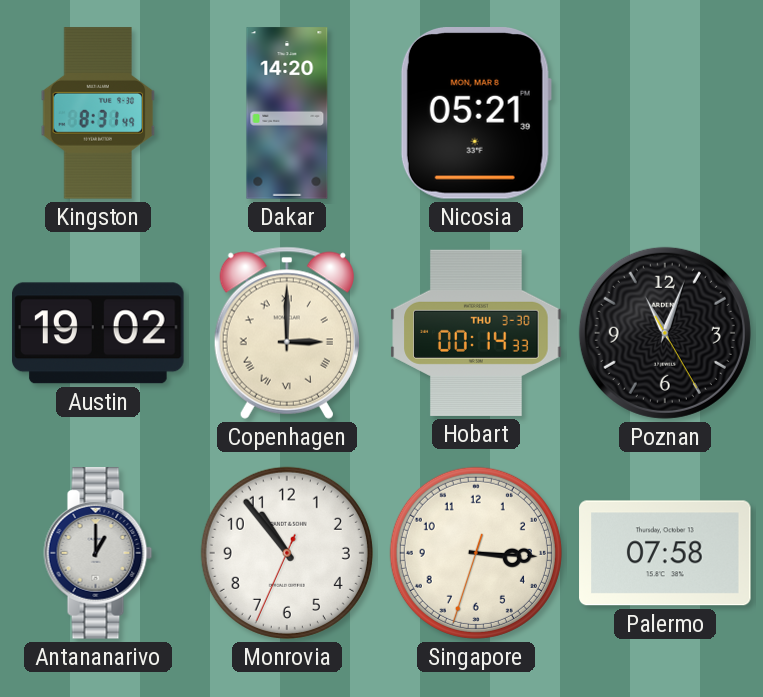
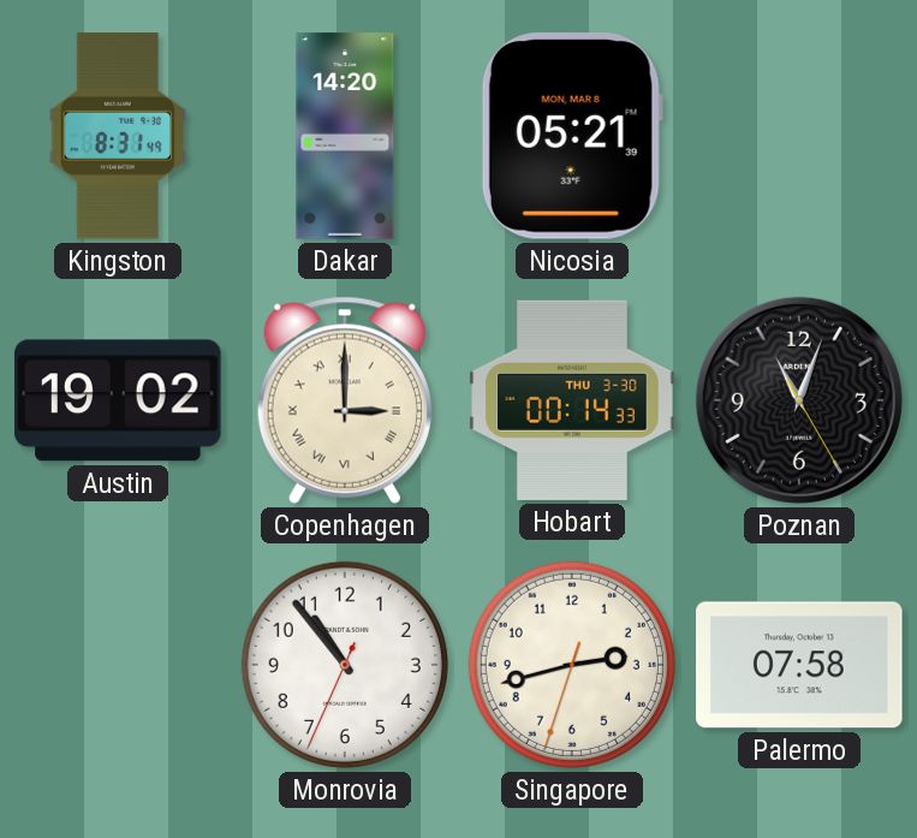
Antananarivo: 1:00 -> none (98, 553)
Singapore: 3:15 -> 2:42 (572, 665)
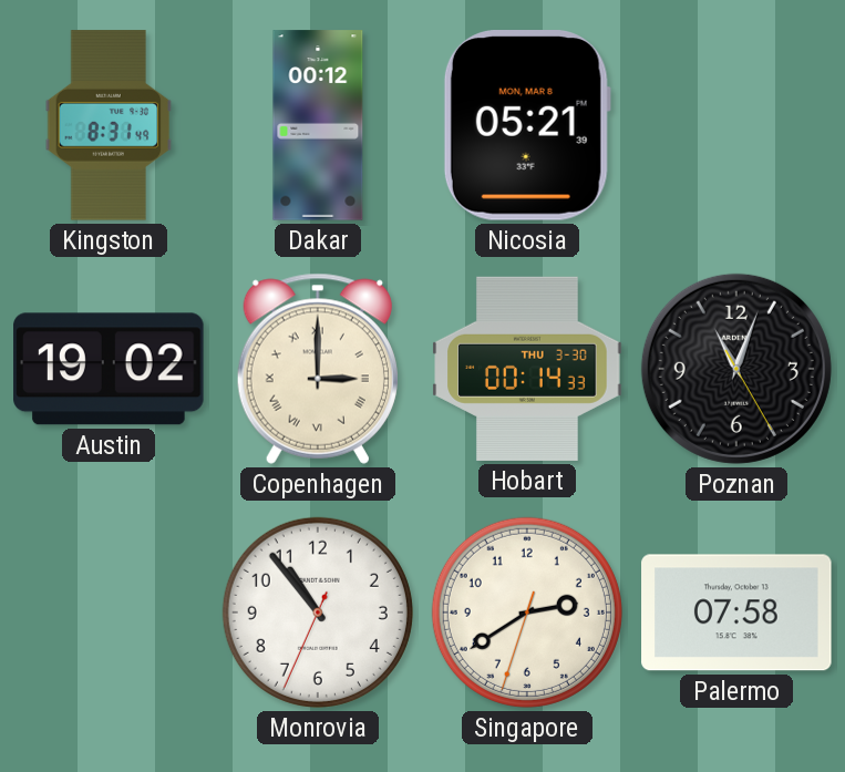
Dakar: 14:20 -> 00:12 (318, 125)
Singapore: 2:42 -> 2:39 (527, 613)
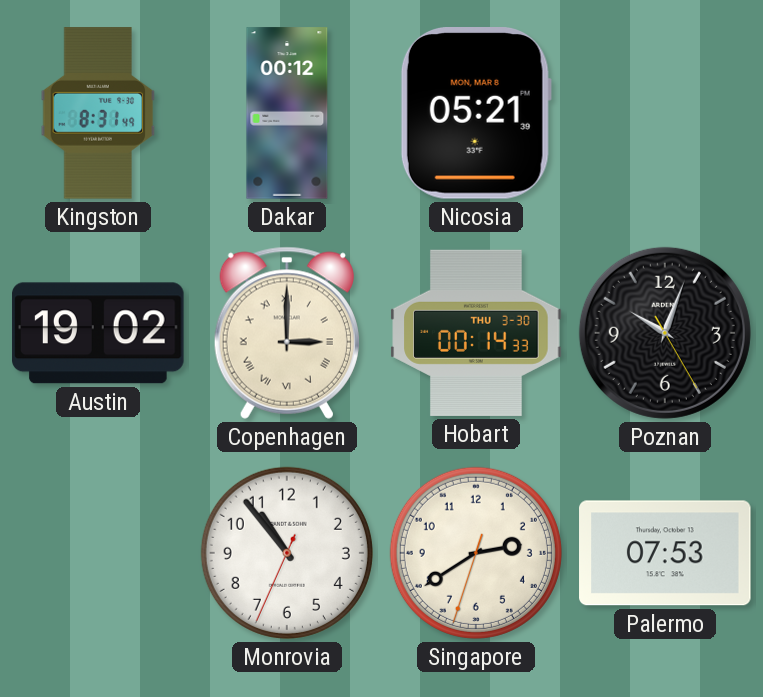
Poznan: 11:03 -> 10:03 (665, 333)
Palermo: 07:58 -> 07:53 (665, 553)
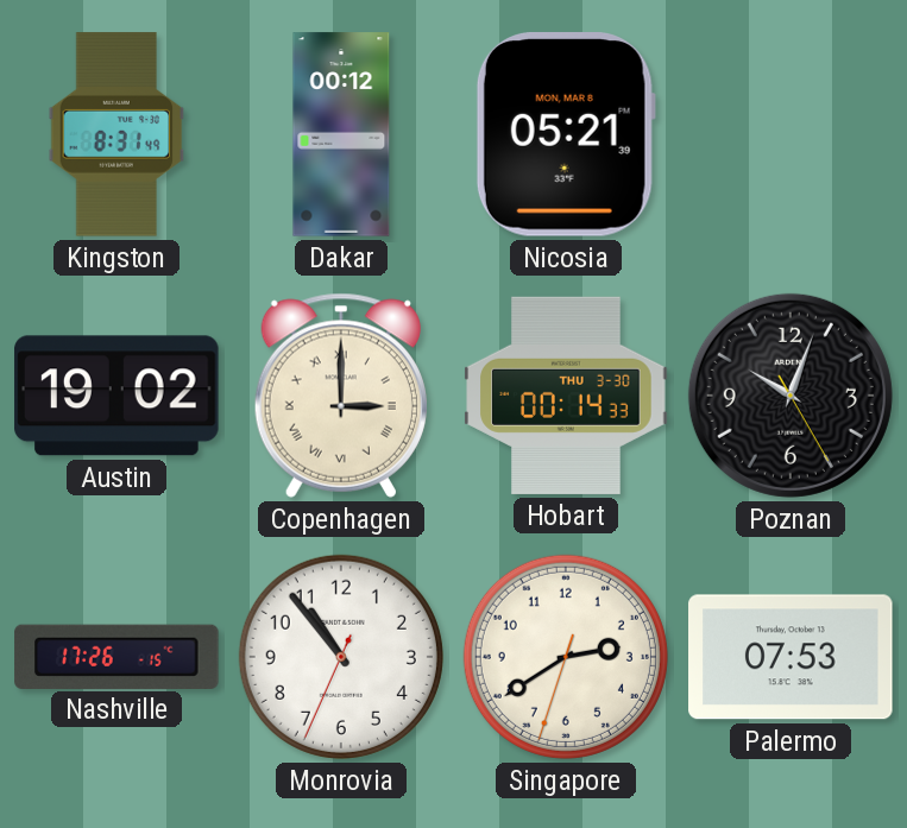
Nashville: none -> 17:26 (116, 656)
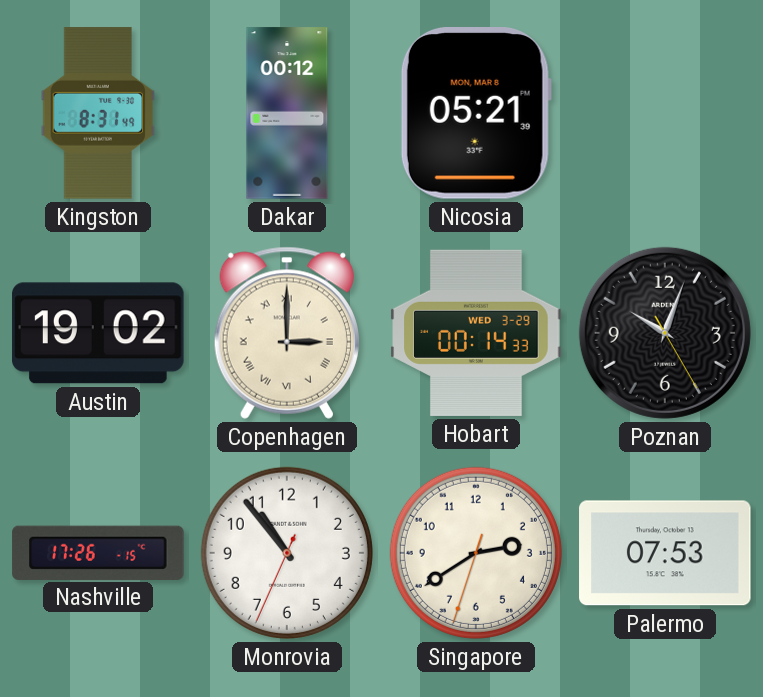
Hobart date: THU 3-30 -> WED 3-29 (476, 333)
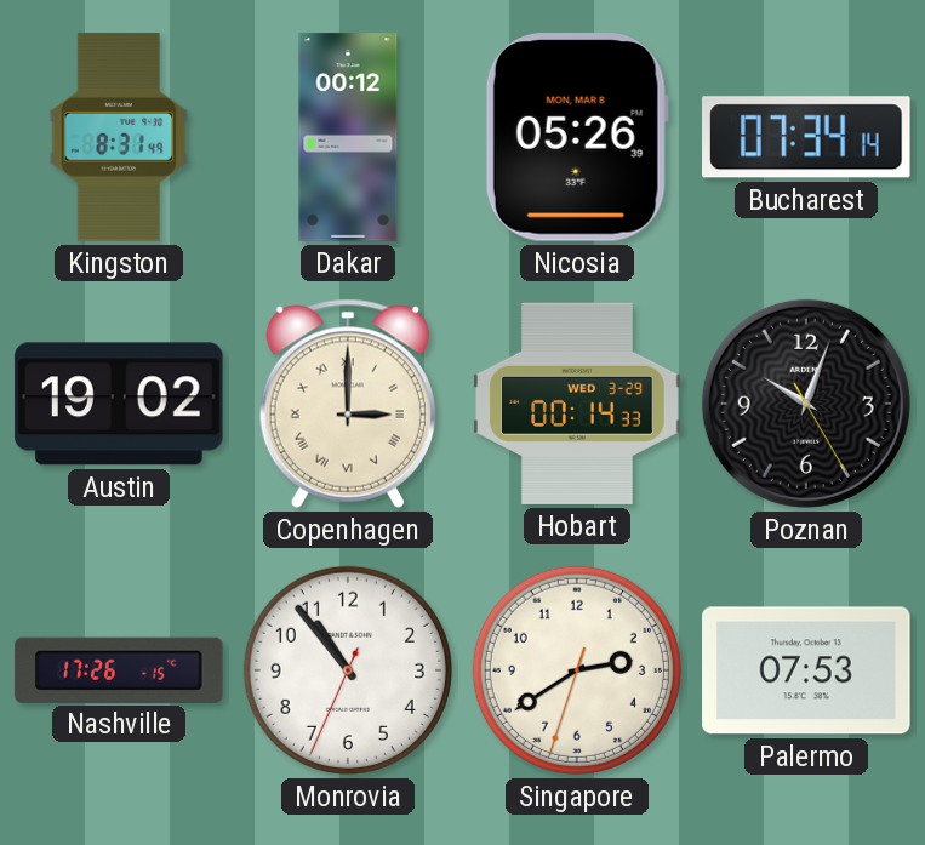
Nicosia: 05:21 -> 05:26 (577, 138)
Bucharest: none -> 07:34 (806, 137)
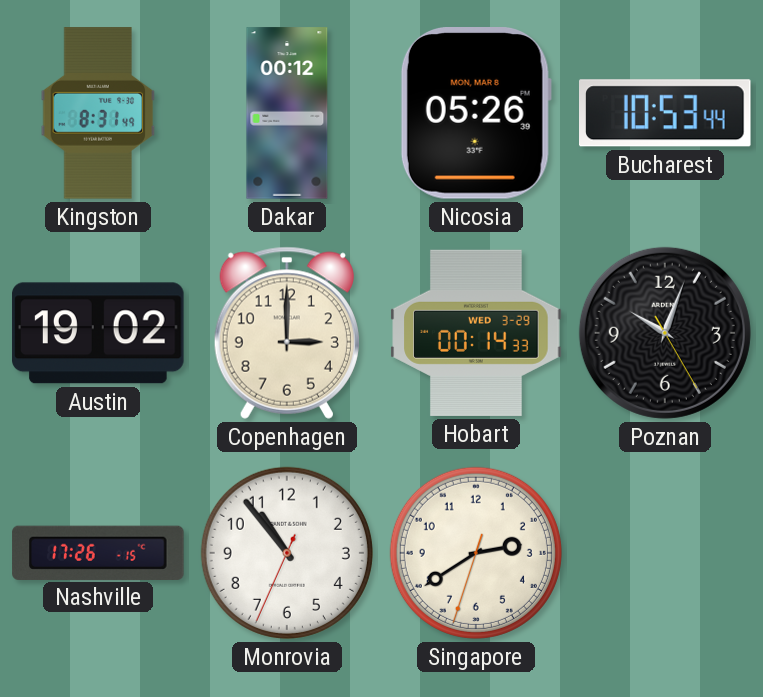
Bucharest: 07:34 -> 10:53 (665, 113)
Copenhagen numerals: Roman -> Arabic (287, 333)
Palermo: 07:53 -> none (806, 670)
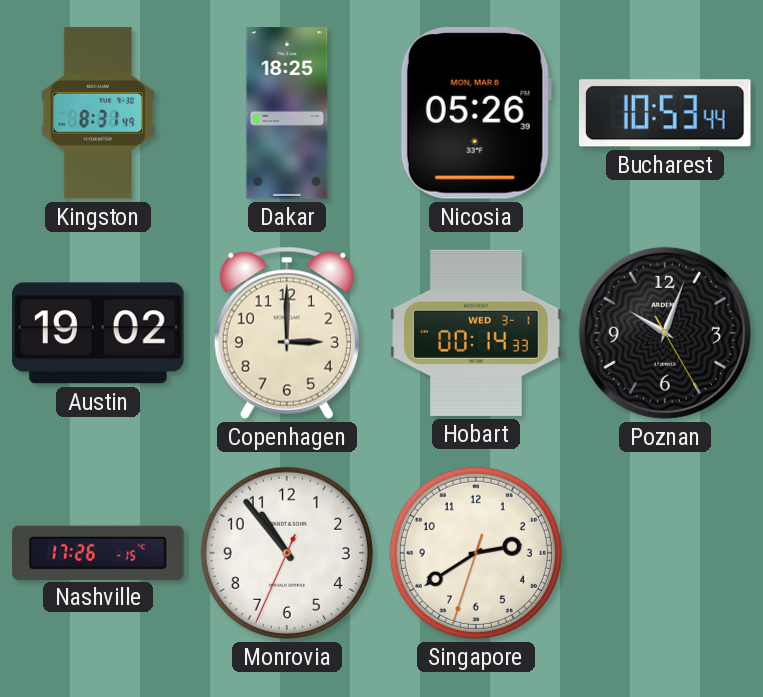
Dakar: 00:12 -> 18:25 (287, 113)
Hobart date: WED 3-29 -> WED 3-1 (476, 333)
